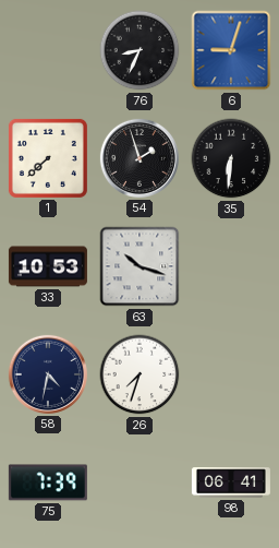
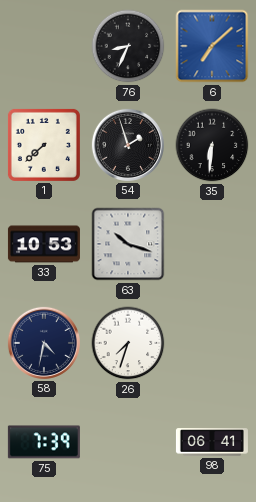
6: 9:03 -> 7:08 (212, 46)
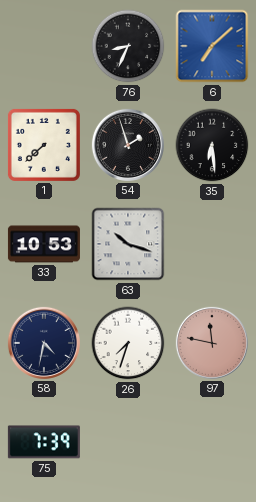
35: 6:31 -> 6:29 (212, 145)
97: none -> 11:47 (212, 343)
98: 06:41 -> none (212, 442)
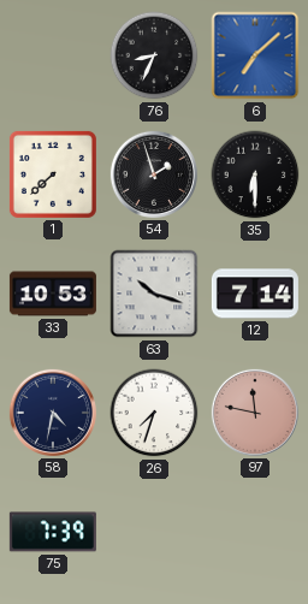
35: 6:29 -> 6:30 (255, 174)
12: none -> 7:14 (255, 294)
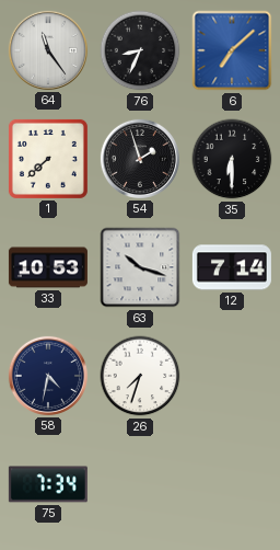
64: none -> 11:24 (48, 50)
97: 11:47 -> none (255, 413)
75: 7:39 -> 7:34 (48, 484)
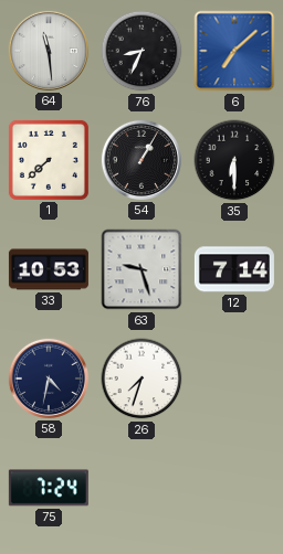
64: 11:24 -> 11:29 (49, 51)
54: 1:57 -> 1:05 (141, 160)
63: 10:18 -> 9:27 (141, 269)
75: 7:34 -> 7:24 (49, 488)
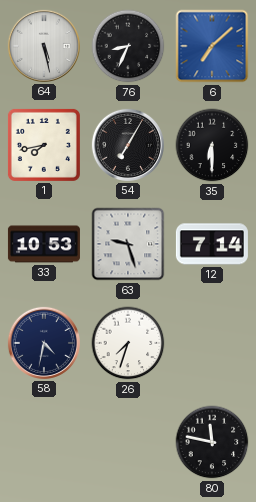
64: 11:29 -> 5:28 (44, 46)
1: 7:38 -> 7:43 (44, 145)
54: 1:05 -> 7:05 (128, 145)
75: 7:24 -> none (49, 488)
80: none -> 11:47 (212, 442)
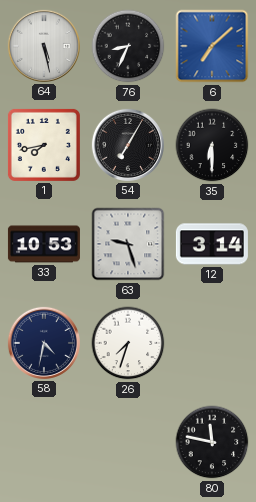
12: 7:14 -> 3:14 (212, 244)
